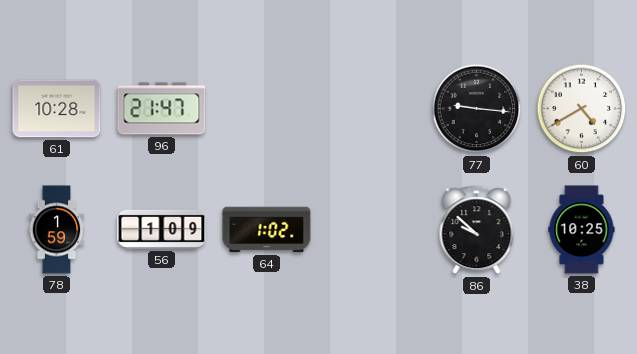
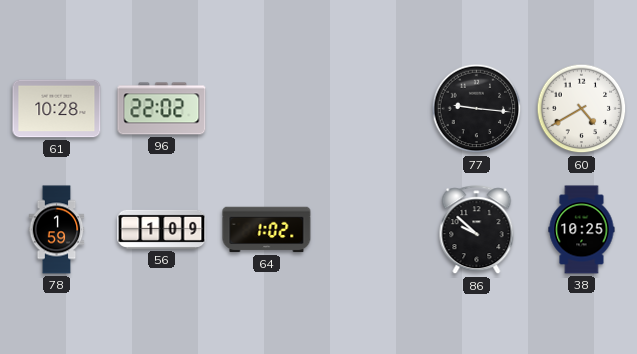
96: 21:47 -> 22:02 (162, 109)
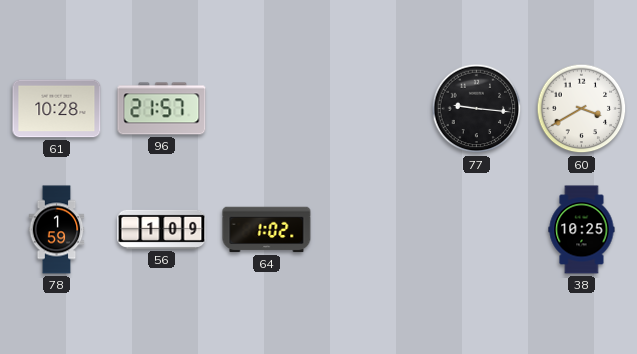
96: 22:02 -> 21:57 (162, 109)
60: 4:40 -> 3:40 (582, 109)
86: 9:52 -> none (477, 230)
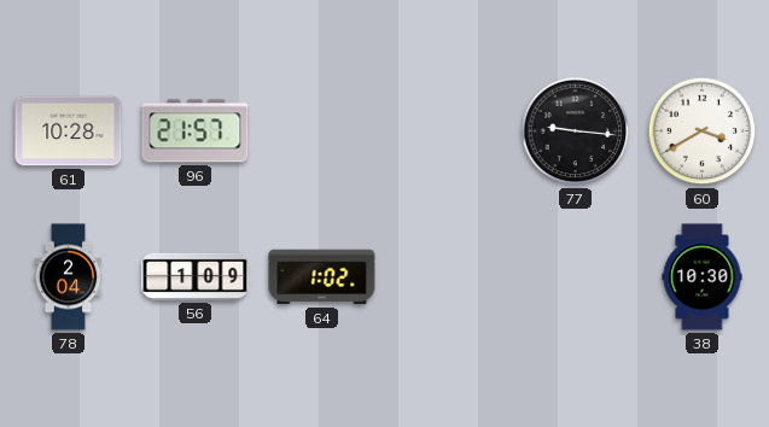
78: 1:59 -> 2:04 (69, 277)
38: 10:25 -> 10:30 (703, 277)
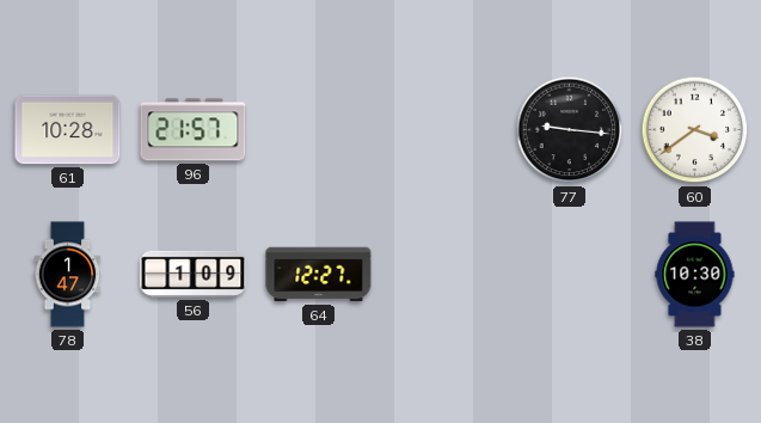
60: 3:40 -> 3:39 (695, 130)
78: 2:04 -> 1:47 (68, 275)
64: 1:02 -> 12:27 (319, 275)
